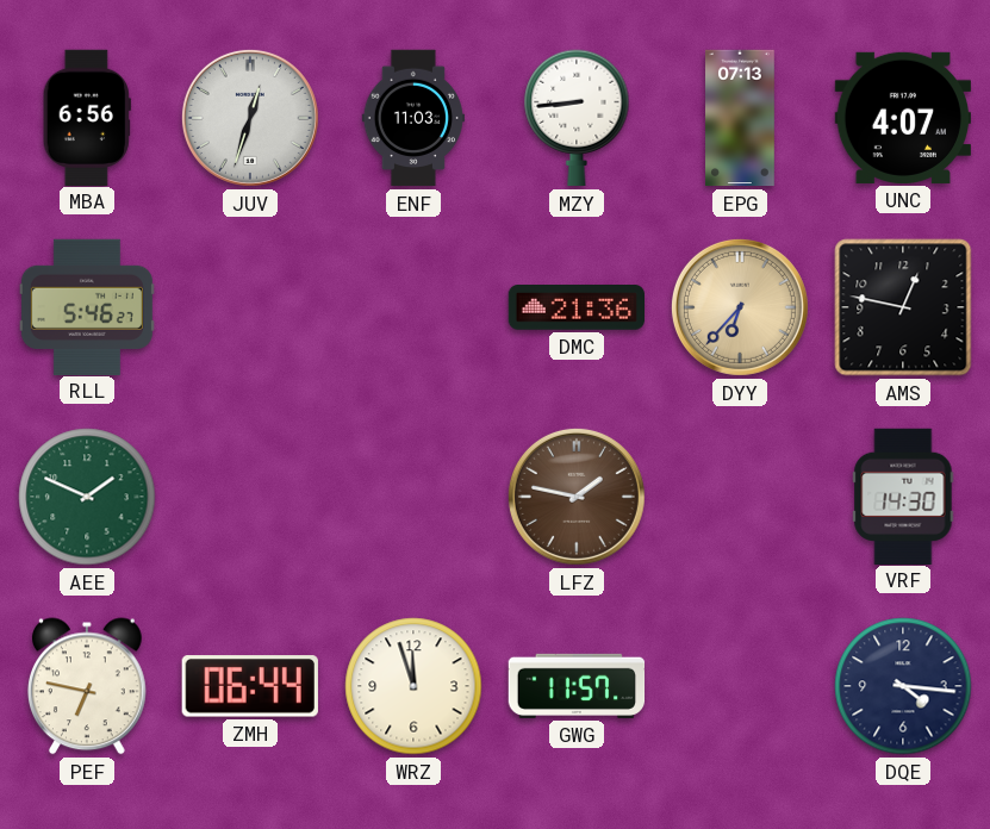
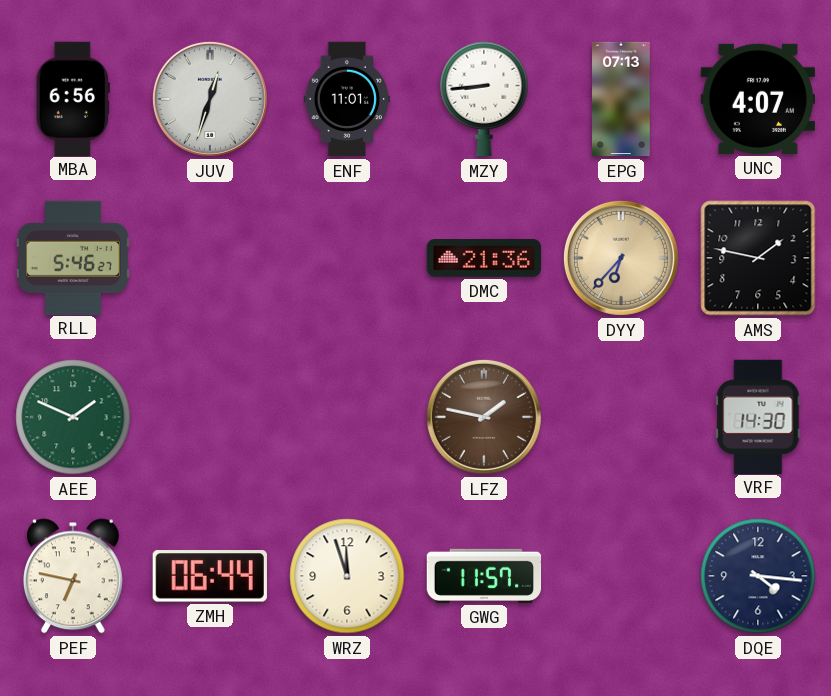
ENF: 11:03 -> 11:01 (347, 99)
AMS: 12:47 -> 1:47 (758, 258)
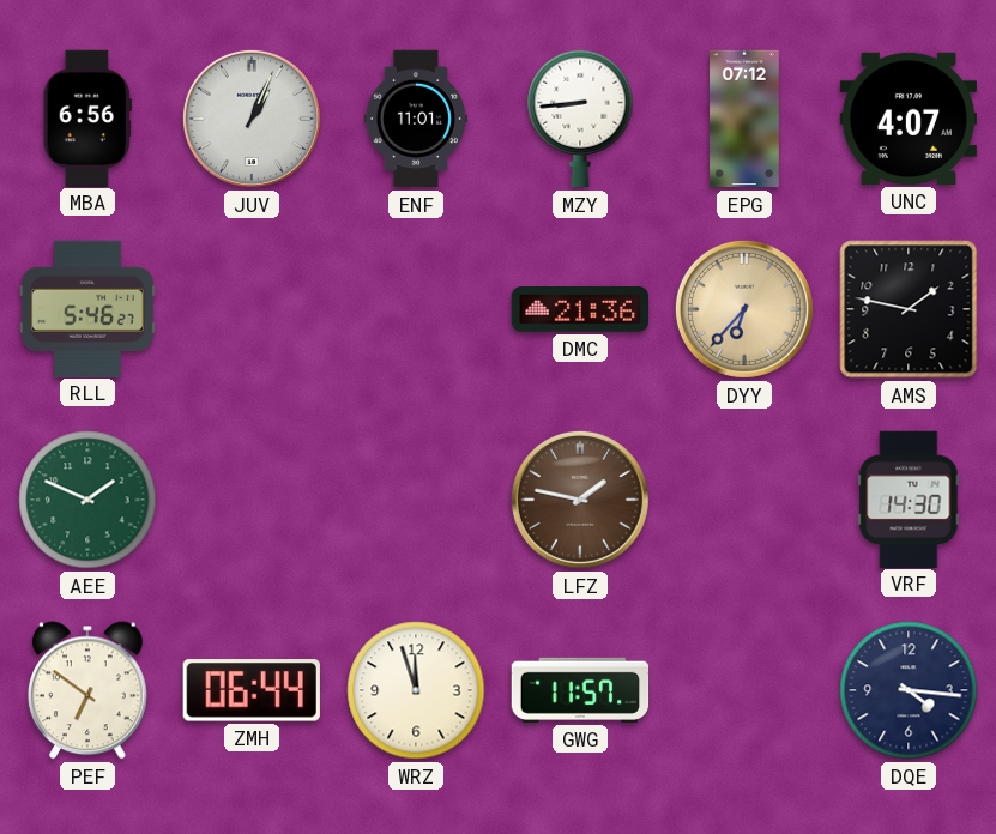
JUV: 12:33 -> 1:04 (252, 119)
EPG: 07:13 -> 07:12 (746, 119)
PEF: 6:47 -> 6:51 (87, 690)
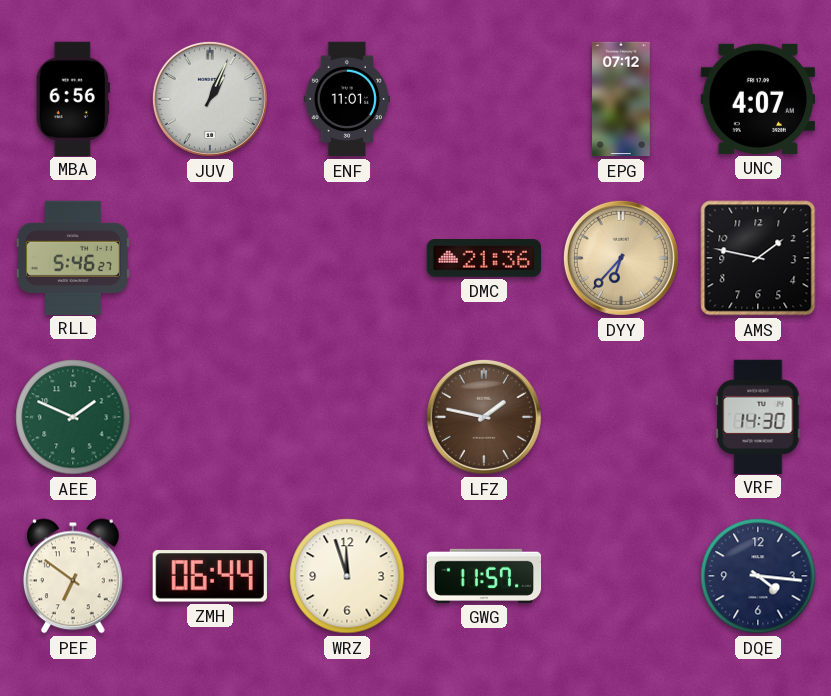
MZY: 8:44 -> none (580, 119)
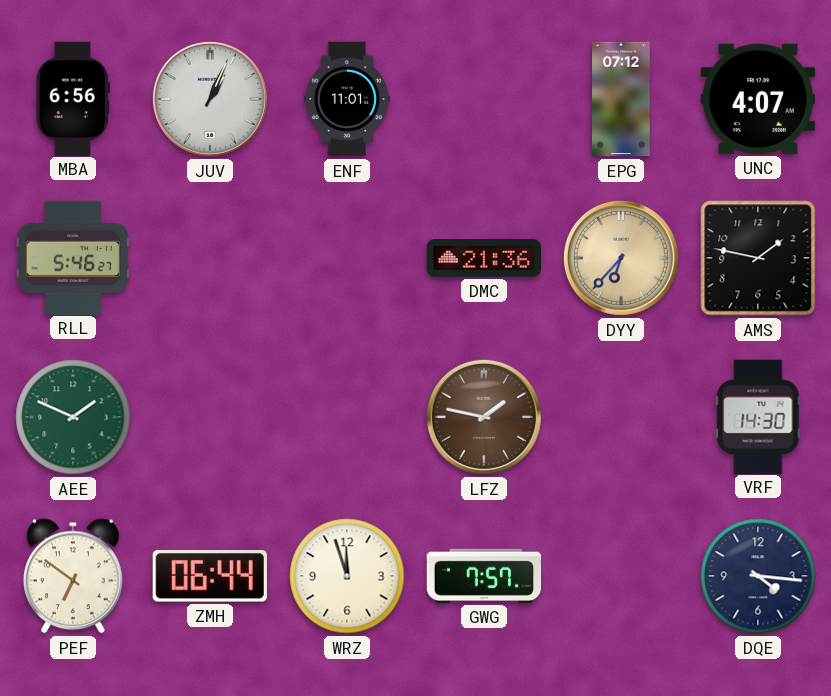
GWG: 11:57 -> 7:57 (484, 576)
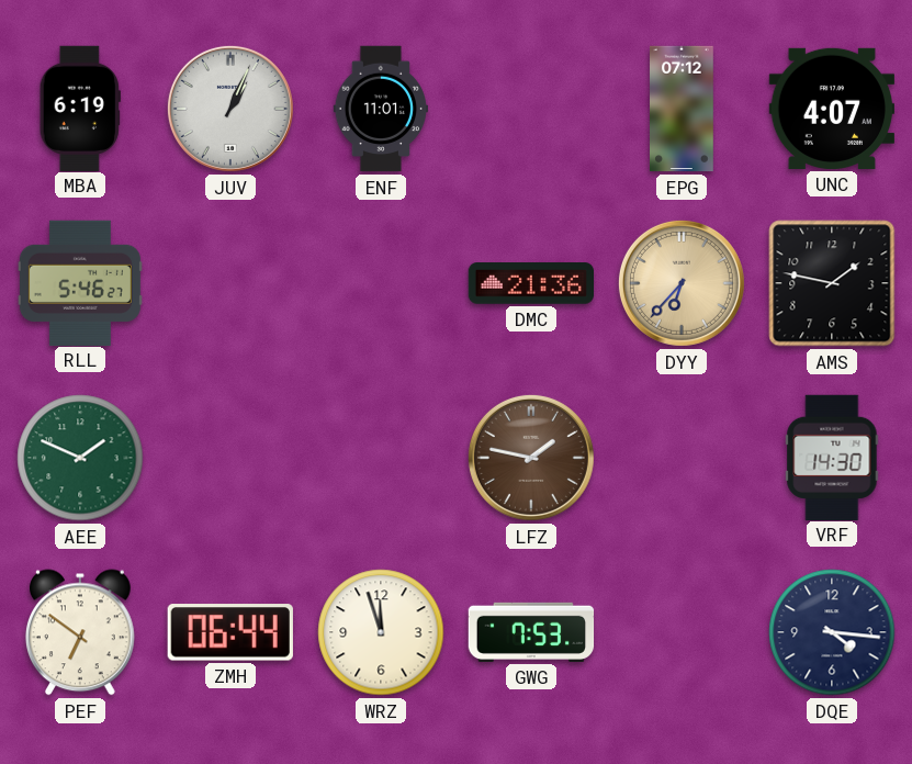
MBA: 6:56 -> 6:19 (80, 108)
GWG: 7:57 -> 7:53 (531, 632)
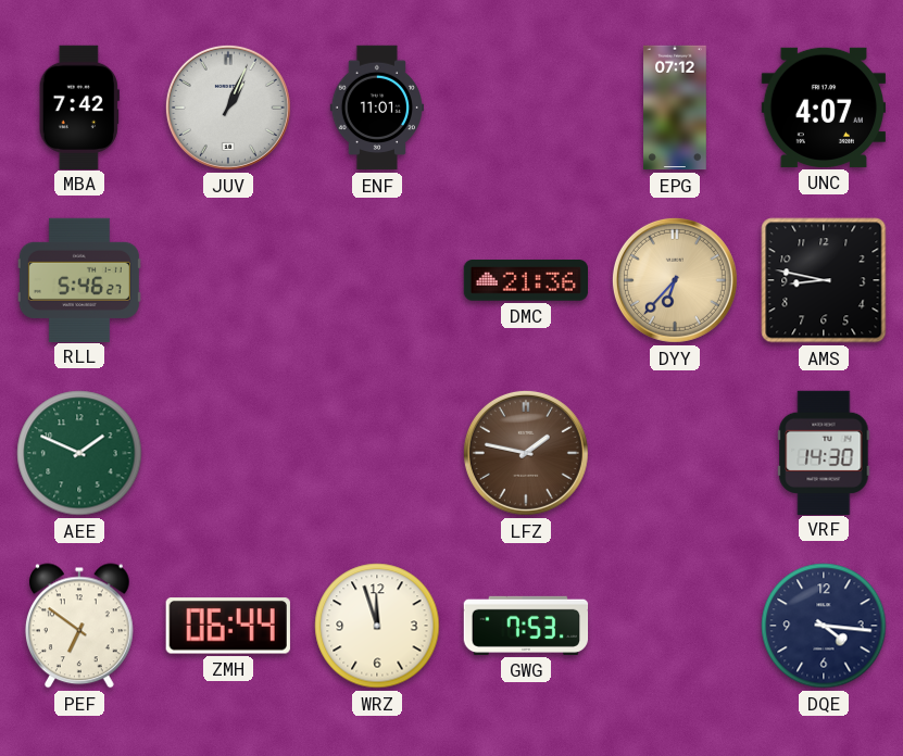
MBA: 6:19 -> 7:42 (79, 106)
AMS: 1:47 -> 8:47 (824, 280)
